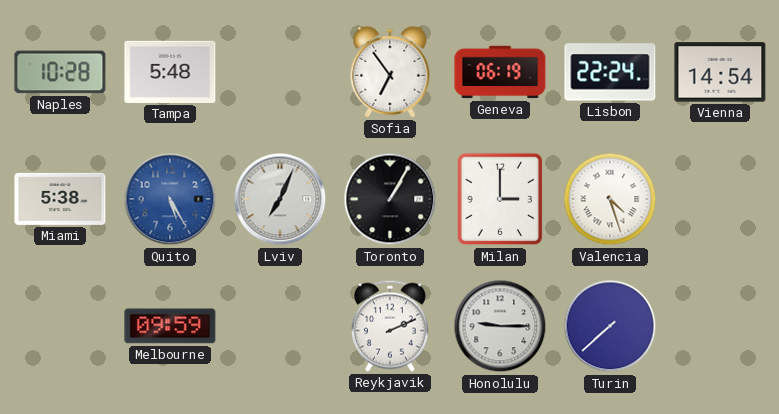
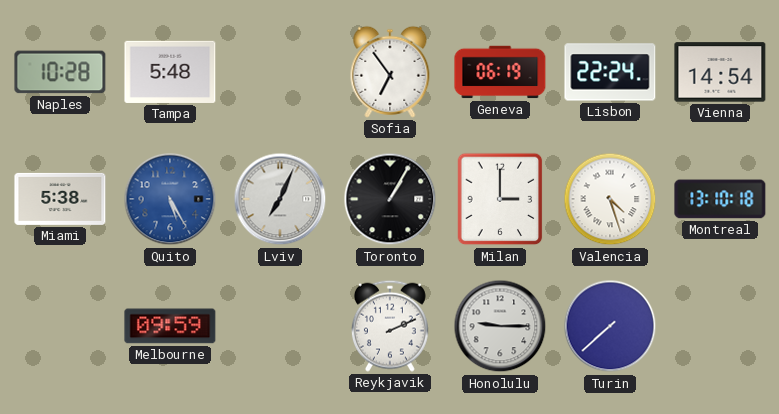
Montreal: none -> 13:10 (720, 199)
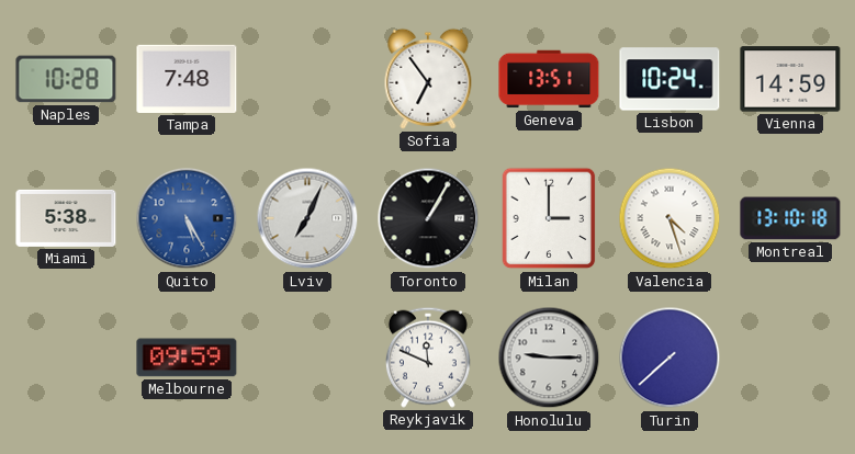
Tampa: 5:48 -> 7:48 (187, 79)
Geneva: 06:19 -> 13:51 (549, 79)
Lisbon: 22:24 -> 10:24 (670, 79)
Vienna: 14:54 -> 14:59 (790, 79)
Reykjavik: 2:11 -> 11:49 (428, 357)
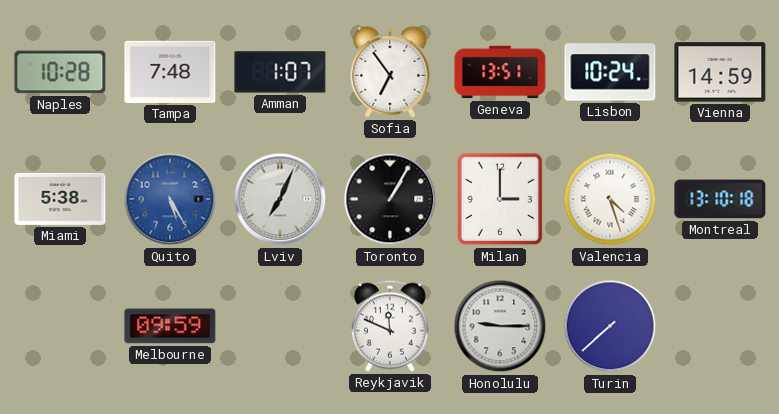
Amman: none -> 1:07 (280, 72)
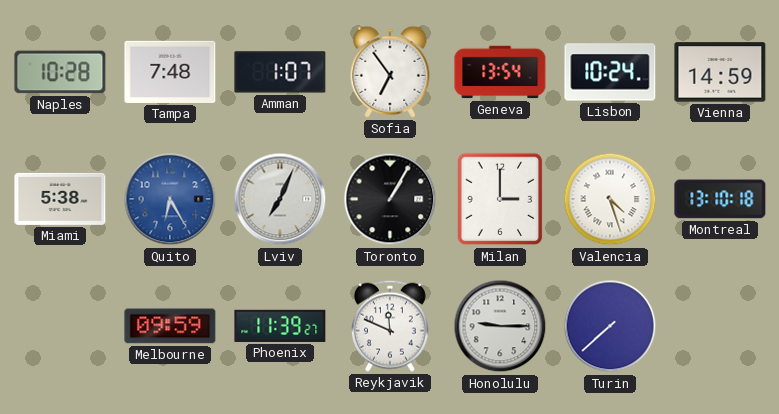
Geneva: 13:51 -> 13:54 (500, 72)
Quito: 5:25 -> 6:25 (170, 199)
Phoenix: none -> 11:39 (280, 326)
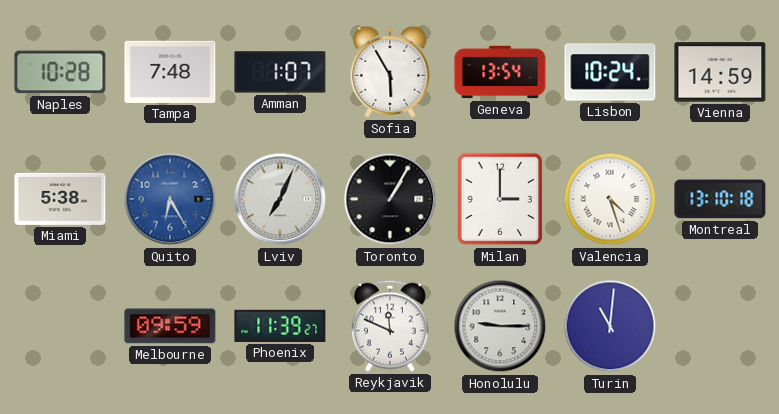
Sofia: 6:54 -> 5:55 (390, 72)
Turin: 7:38 -> 11:01 (610, 326)
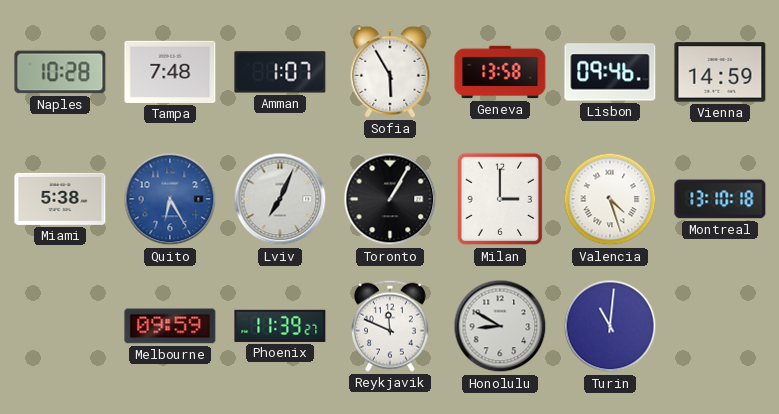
Geneva: 13:54 -> 13:58 (500, 72)
Lisbon: 10:24 -> 09:46 (610, 72)
Honolulu: 9:15 -> 8:50 (500, 326)
